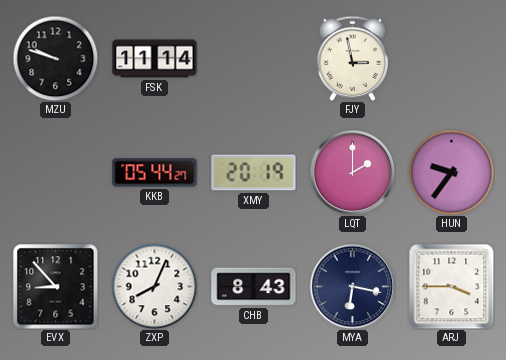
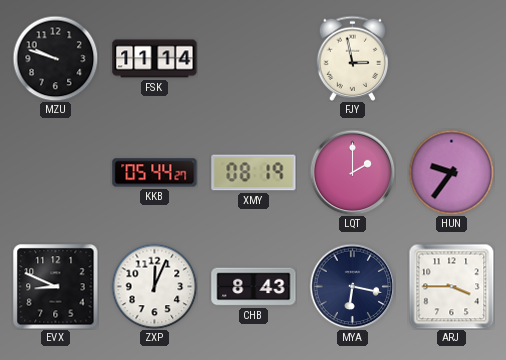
XMY: 20:19 -> 08:19 (254, 173)
EVX: 8:53 -> 8:49 (56, 287)
ZXP: 8:04 -> 12:04 (154, 286)
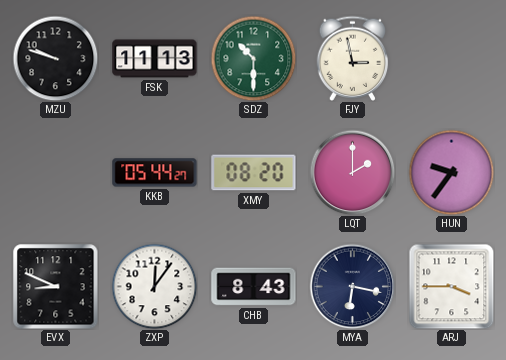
FSK: 11:14 -> 11:13 (155, 59)
SDZ: none -> 10:30 (253, 58)
XMY: 08:19 -> 08:20 (254, 173)
ZXP: 12:04 -> 12:06 (154, 286)
